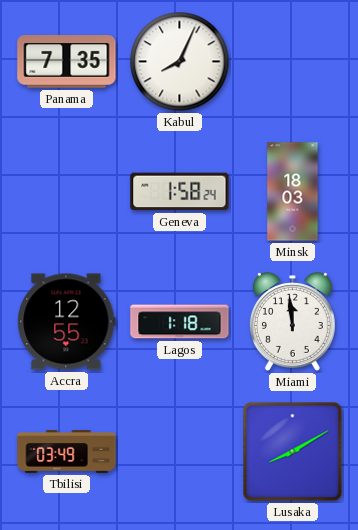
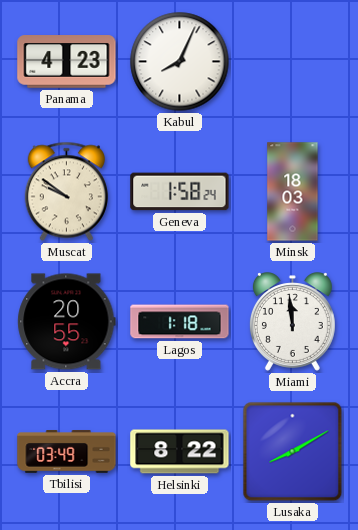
Panama: 7:35 -> 4:23 (67, 62)
Muscat: none -> 9:51 (66, 192)
Accra: 12:55 -> 20:55 (67, 322)
Helsinki: none -> 8:22 (180, 452)
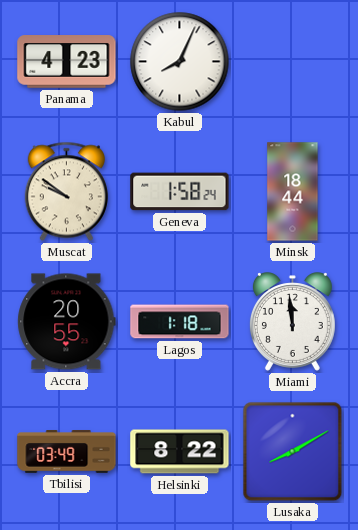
Minsk: 18:03 -> 18:44 (293, 192)
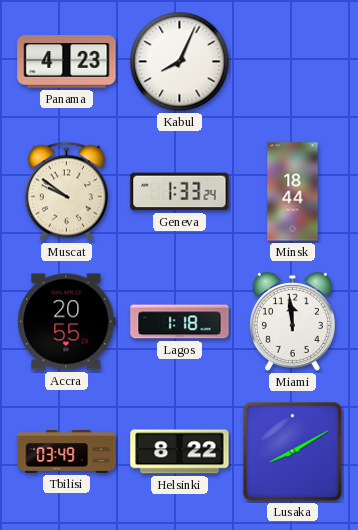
Geneva: 1:58 -> 1:33 (180, 192)
